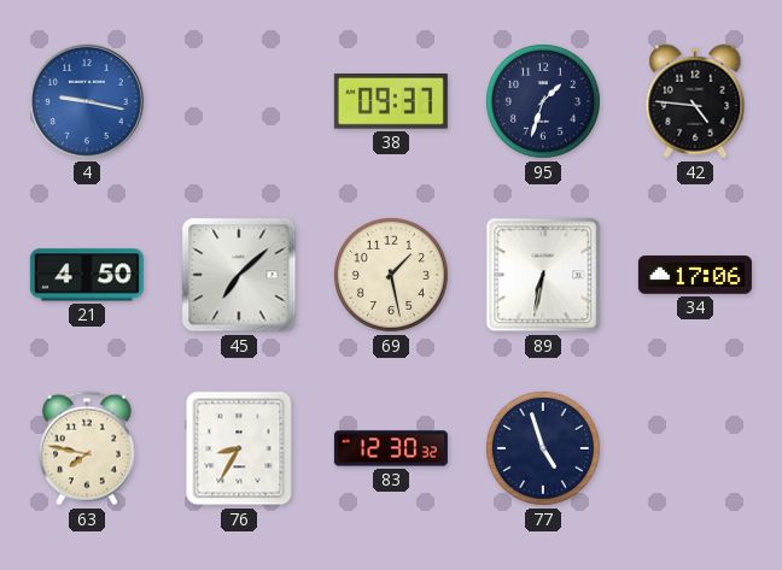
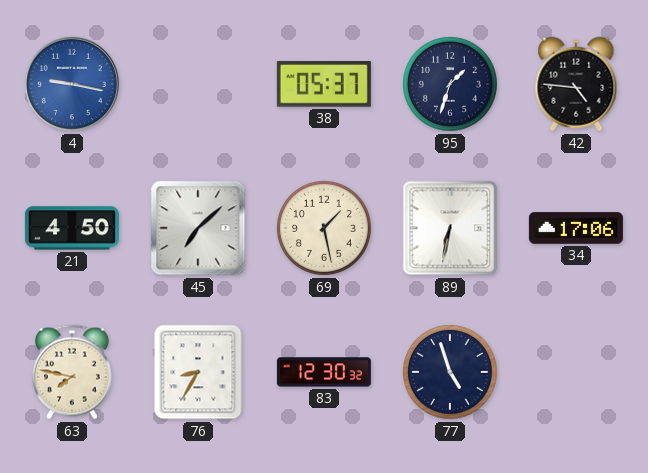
38: 09:37 -> 05:37 (324, 85)
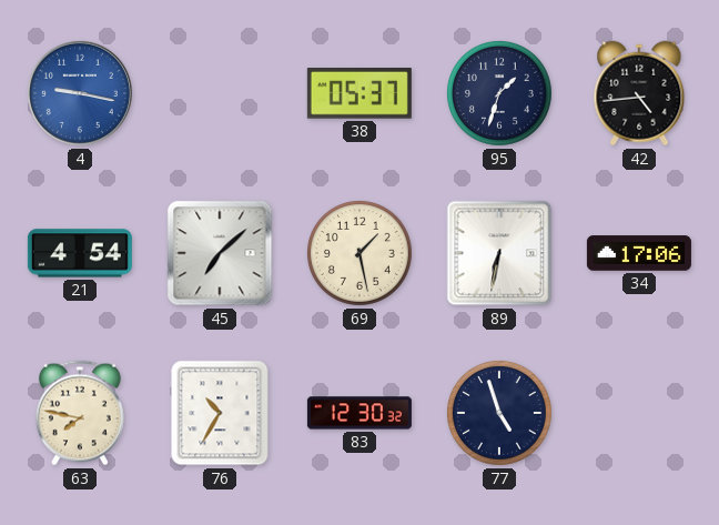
42: 4:46 -> 4:44 (639, 93)
21: 4:50 -> 4:54 (80, 253)
76: 8:35 -> 10:35 (220, 413)
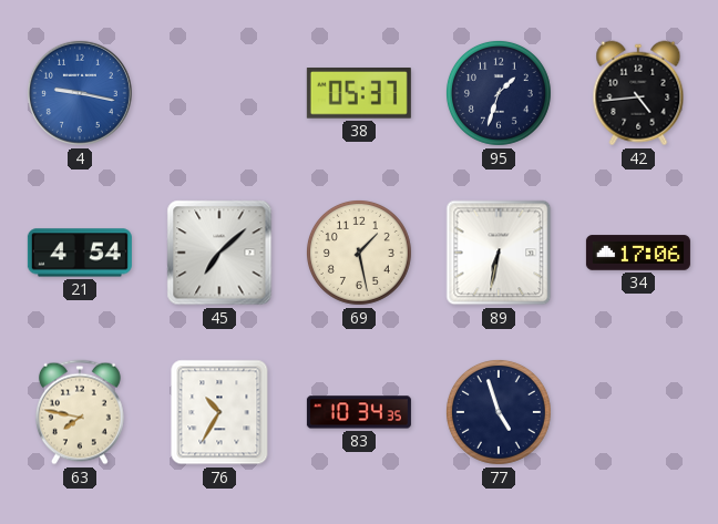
83: 12:30 -> 10:34 (359, 412)
